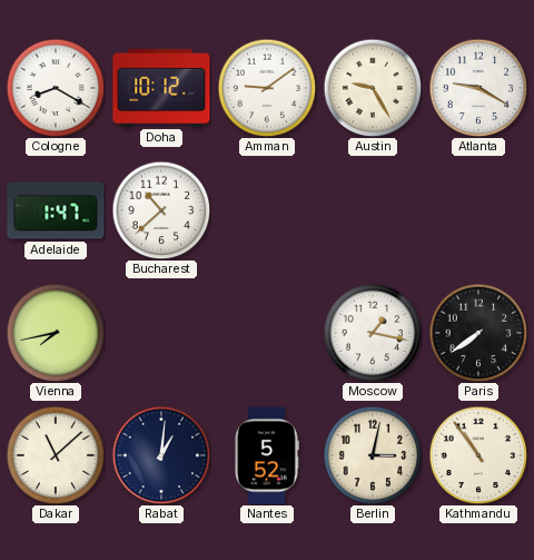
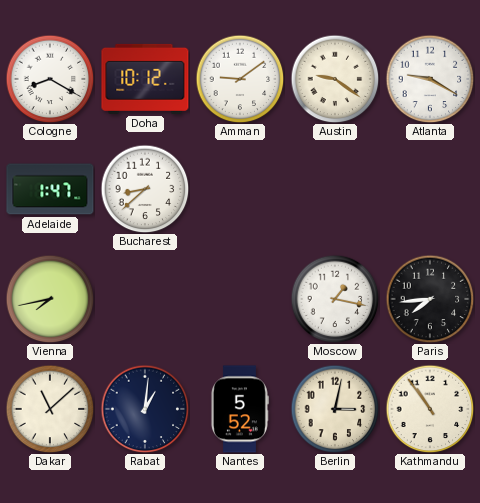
Austin: 9:25 -> 9:21 (335, 79)
Bucharest: 10:38 -> 8:38 (145, 189)
Paris: 7:39 -> 7:44 (430, 299)
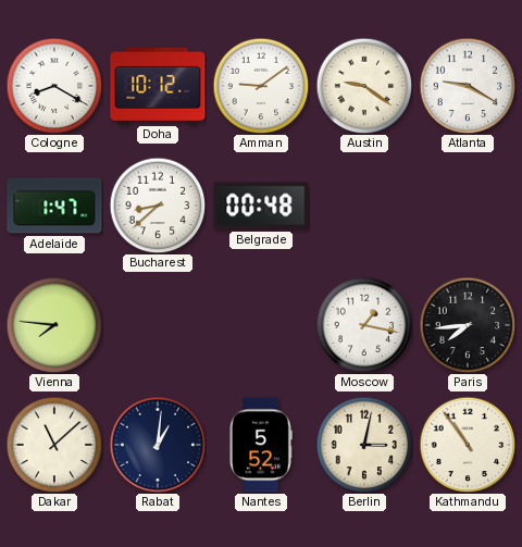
Belgrade: none -> 00:48 (261, 206)
Vienna: 7:43 -> 7:46 (54, 325)
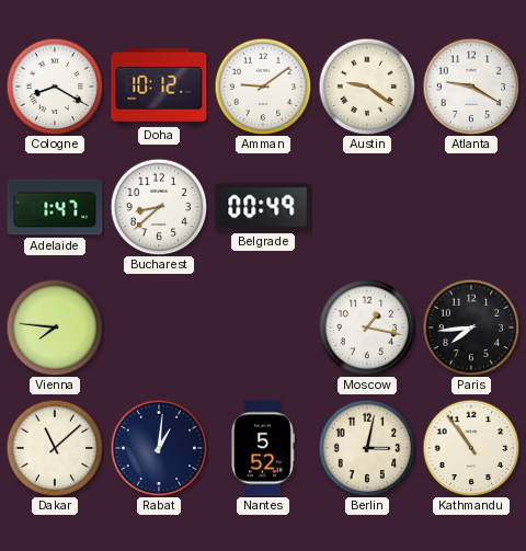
Belgrade: 00:48 -> 00:49 (263, 207)
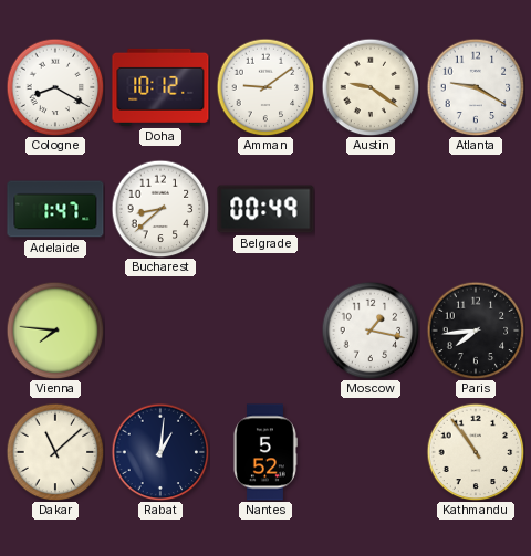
Berlin: 3:02 -> none (367, 448)
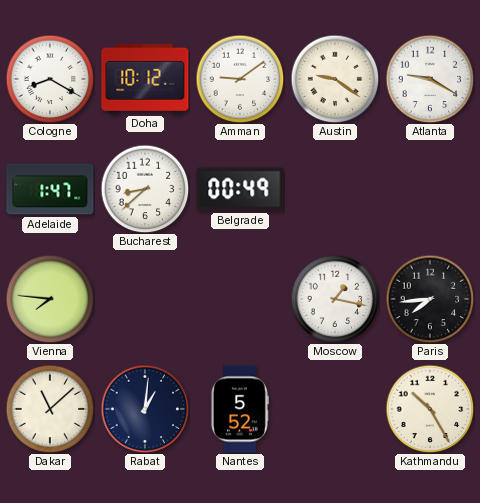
Kathmandu: 10:54 -> 10:25 (430, 409)
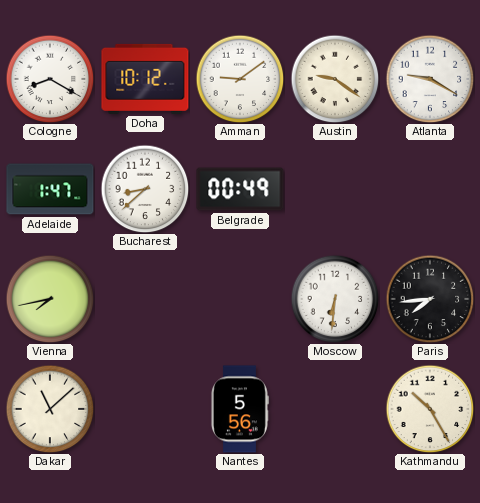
Vienna: 7:46 -> 7:43 (50, 299)
Moscow: 1:17 -> 6:31 (335, 299)
Rabat: 1:01 -> none (145, 409)
Nantes: 5:52 -> 5:56 (239, 409)
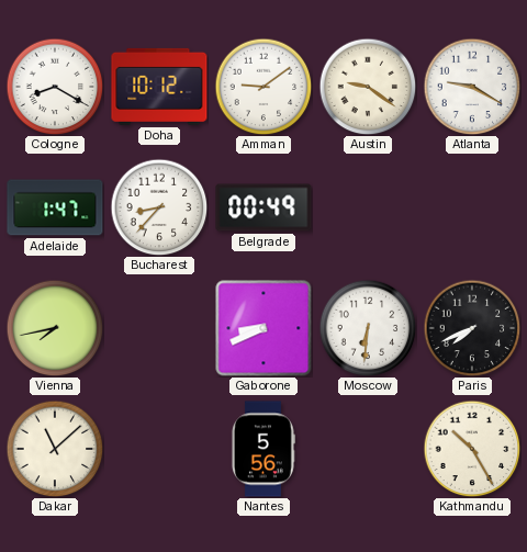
Bucharest: 8:38 -> 8:37 (159, 207)
Gaborone: none -> 8:41 (263, 328)
Paris: 7:44 -> 7:41 (472, 328)
